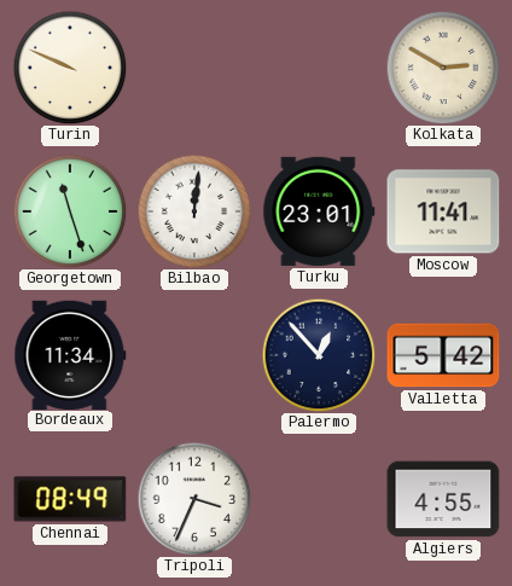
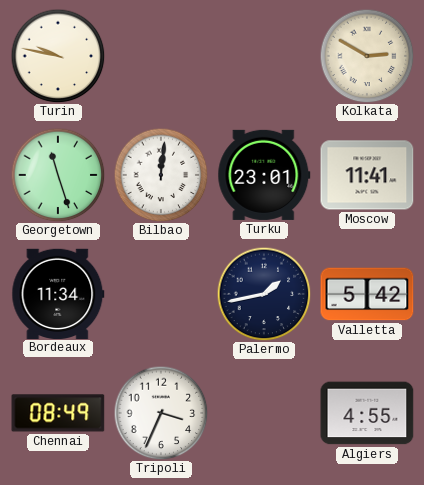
Turin: 9:49 -> 9:47 (58, 56)
Palermo: 12:53 -> 1:43 (264, 294)
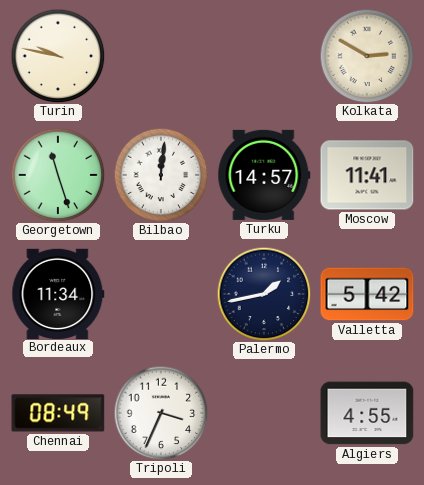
Turku: 23:01 -> 14:57 (264, 175)
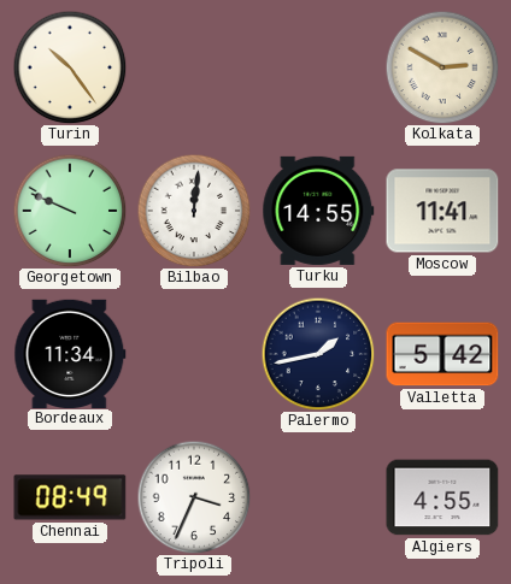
Turin: 9:47 -> 10:24 (70, 67)
Georgetown: 11:27 -> 9:49 (70, 211)
Turku: 14:57 -> 14:55 (318, 211)
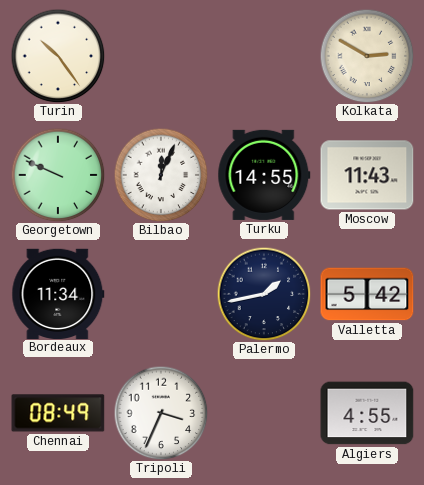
Bilbao: 12:01 -> 12:04 (161, 175)
Moscow: 11:41 -> 11:43 (367, 175)
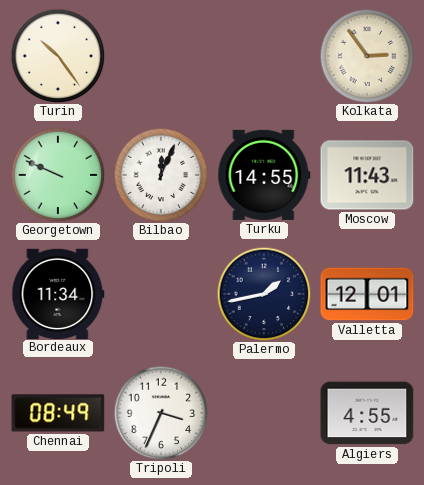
Kolkata: 2:50 -> 2:54 (367, 56)
Valletta: 5:42 -> 12:01 (367, 294)
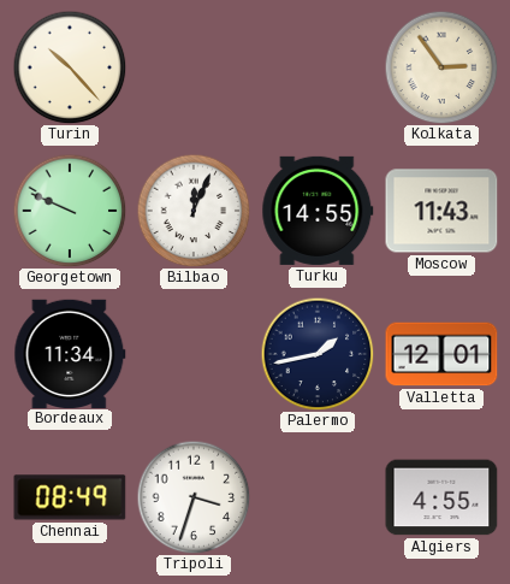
Turin: 10:24 -> 10:23 (70, 67)
Tripoli: 3:34 -> 3:33 (194, 497)
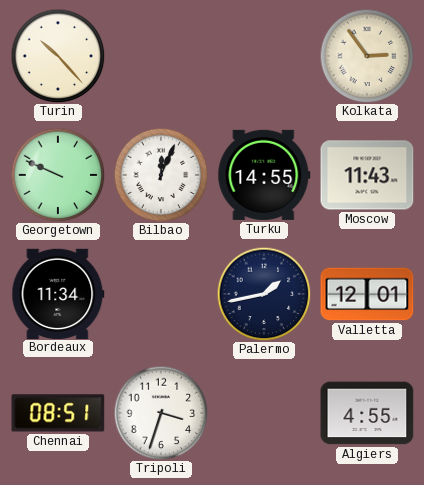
Chennai: 08:49 -> 08:51 (58, 413)
